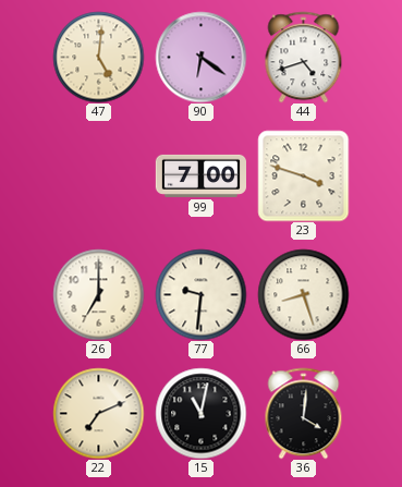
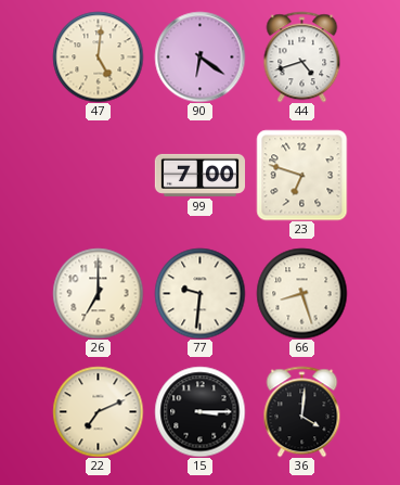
23: 3:48 -> 6:48 (301, 175)
15: 11:02 -> 3:15 (199, 411)
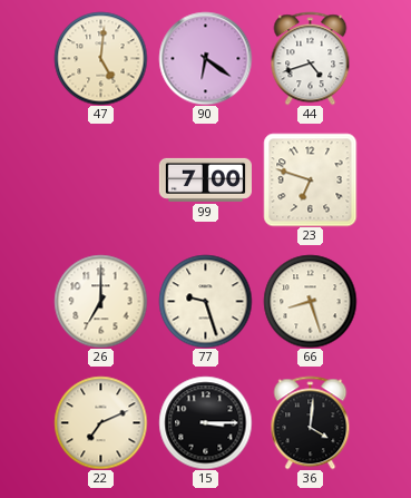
77: 9:31 -> 9:27 (205, 301)
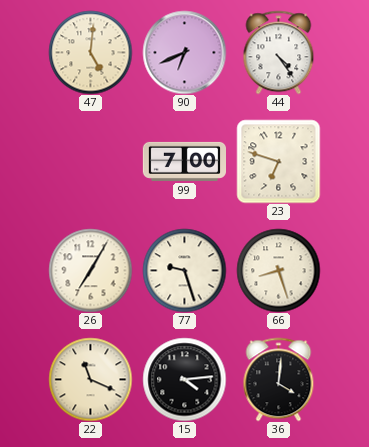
90: 6:21 -> 6:41 (184, 52)
44: 4:42 -> 4:24 (279, 52)
26: 7:00 -> 7:05 (90, 270)
22: 7:11 -> 11:19 (90, 379)
15: 3:15 -> 4:14 (184, 379)
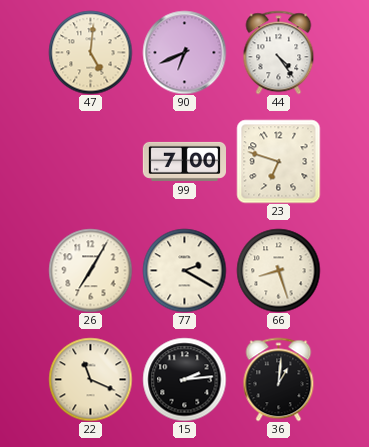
77: 9:27 -> 2:20 (184, 270)
15: 4:14 -> 2:14 (184, 379)
36: 4:01 -> 1:01 (279, 379)
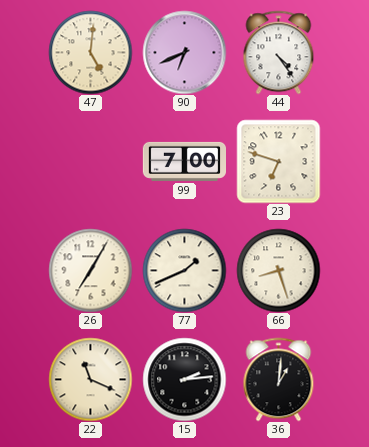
77: 2:20 -> 1:41 (184, 270)
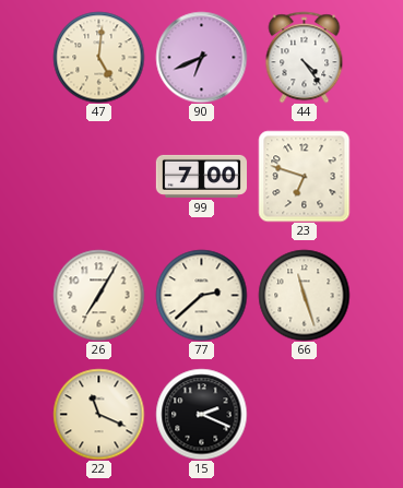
77: 1:41 -> 2:38 (201, 295)
66: 8:27 -> 11:27 (304, 295)
15: 2:14 -> 2:19 (201, 414)
36: 1:01 -> none (279, 379)
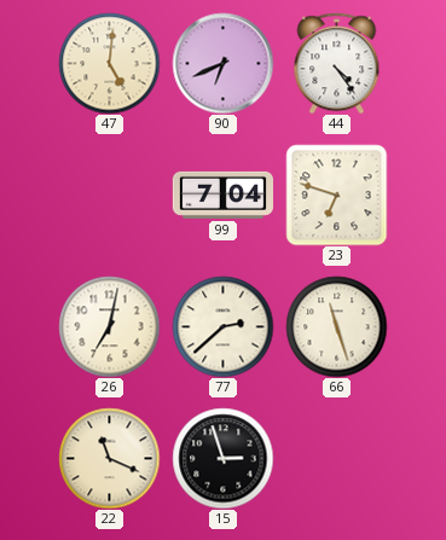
99: 7:00 -> 7:04 (222, 194)
26: 7:05 -> 7:02 (109, 326)
15: 2:19 -> 2:57 (222, 458)
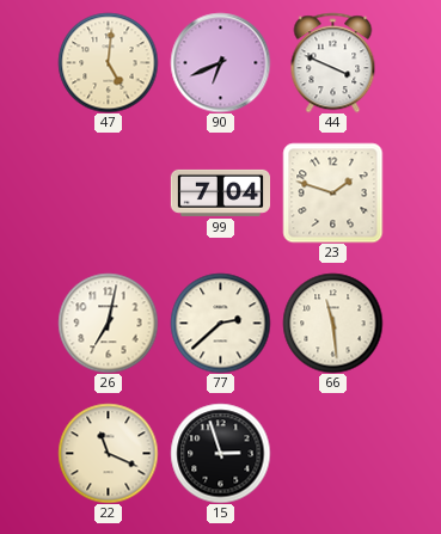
44: 4:24 -> 3:49 (333, 62)
23: 6:48 -> 1:48 (332, 192)
66: 11:27 -> 11:29 (332, 323)
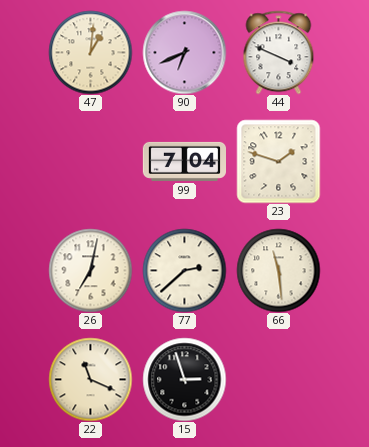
47: 5:01 -> 1:01 (90, 52)
